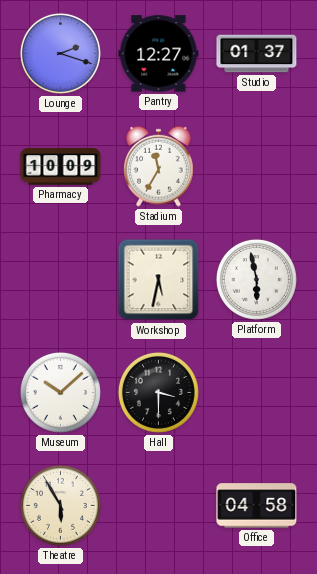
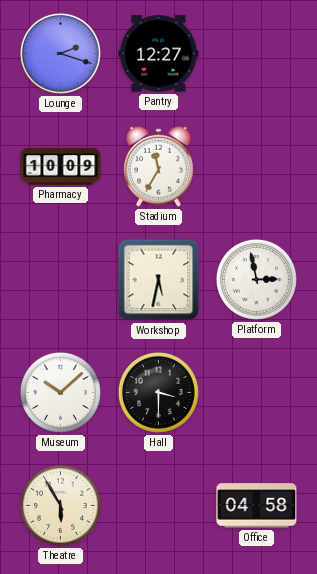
Studio: 01:37 -> none (257, 54)
Platform: 5:58 -> 2:58 (256, 279)
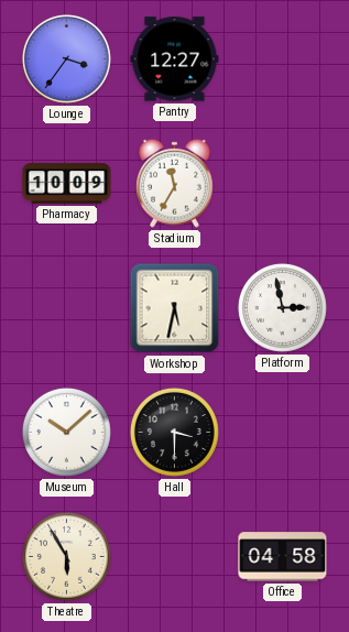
Lounge: 2:18 -> 3:36 (66, 58)
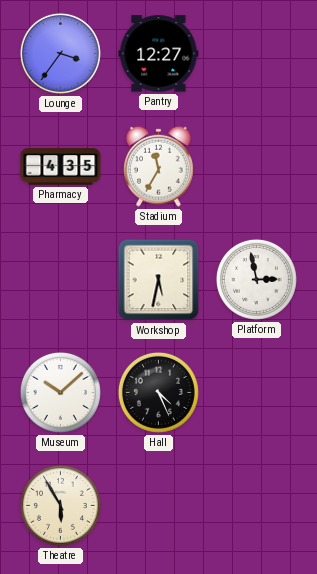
Pharmacy: 10:09 -> 4:35 (61, 167)
Hall: 3:30 -> 4:26 (158, 392)
Office: 04:58 -> none (283, 557)
